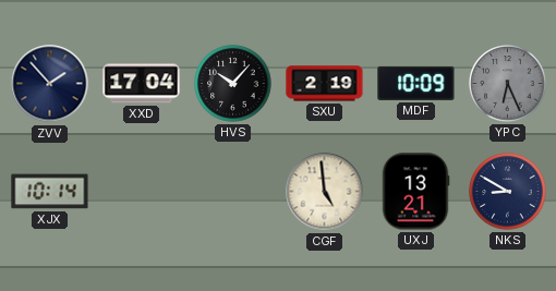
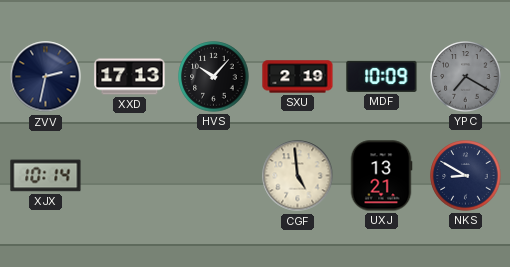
ZVV: 1:53 -> 2:32 (46, 77)
XXD: 17:04 -> 17:13 (130, 77)
YPC: 6:26 -> 7:20 (466, 77)
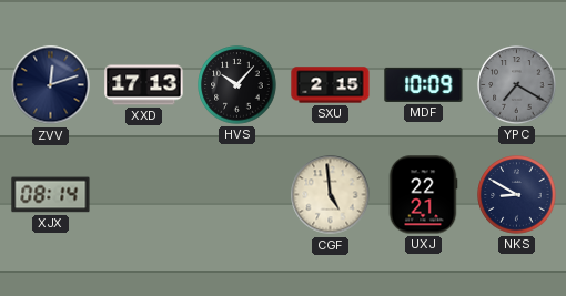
ZVV: 2:32 -> 12:12 (51, 85)
SXU: 2:19 -> 2:15 (331, 85)
XJX: 10:14 -> 08:14 (51, 195)
UXJ: 13:21 -> 22:21 (423, 195)
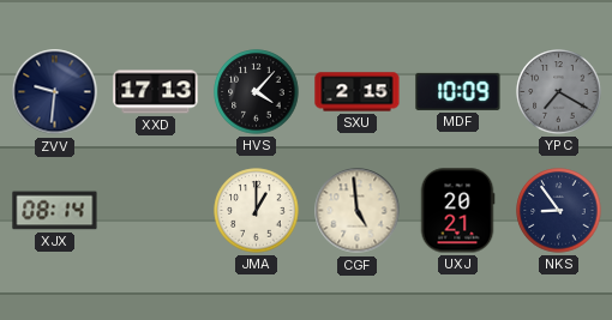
ZVV: 12:12 -> 9:31 (55, 92)
HVS: 10:07 -> 4:07 (257, 92)
JMA: none -> 1:00 (257, 211)
UXJ: 22:21 -> 20:21 (457, 211)
NKS: 8:50 -> 8:54 (559, 211)
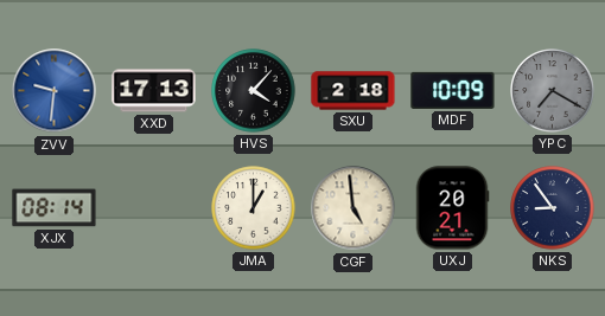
ZVV dial: navy -> blue (55, 91)
SXU: 2:15 -> 2:18 (354, 91)
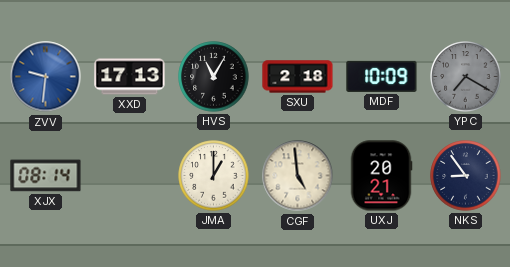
HVS: 4:07 -> 11:05 (214, 77)
